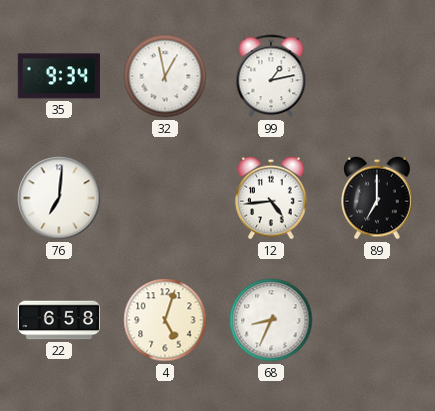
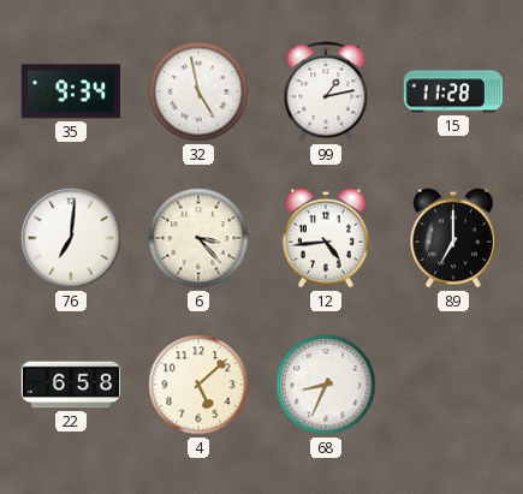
32: 12:58 -> 4:58 (198, 91)
15: none -> 11:28 (452, 91)
6: none -> 3:23 (198, 238)
4: 5:03 -> 5:08 (198, 385)
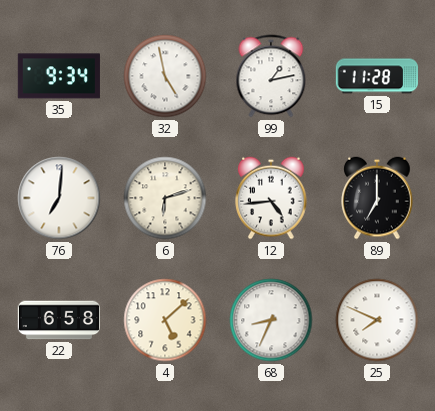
6: 3:23 -> 6:12 (165, 198)
25: none -> 7:49 (377, 320)
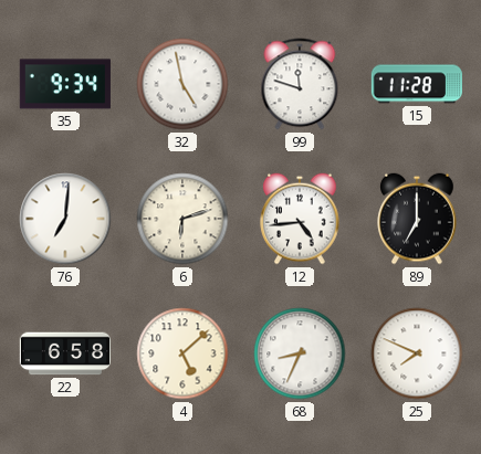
99: 1:13 -> 11:48 (300, 84)
